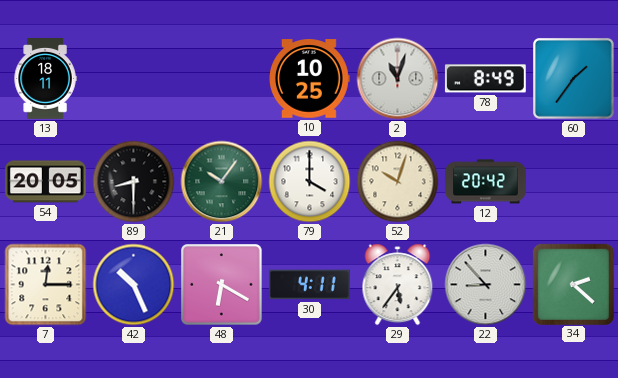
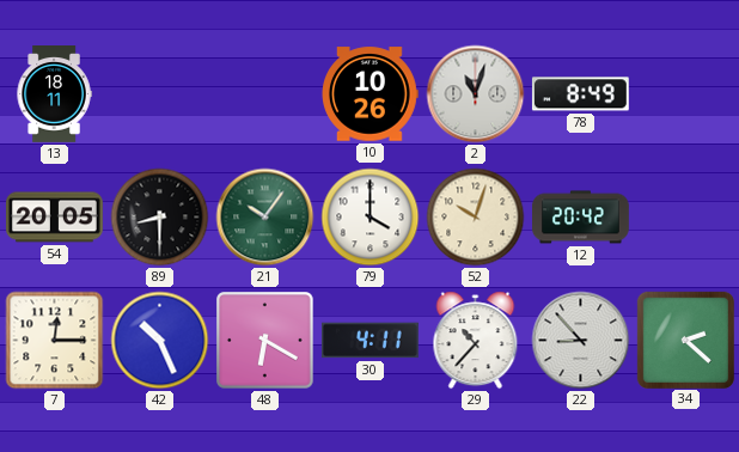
10: 10:25 -> 10:26 (371, 94)
60: 1:36 -> none (574, 79)
29: 5:36 -> 10:37 (476, 341)
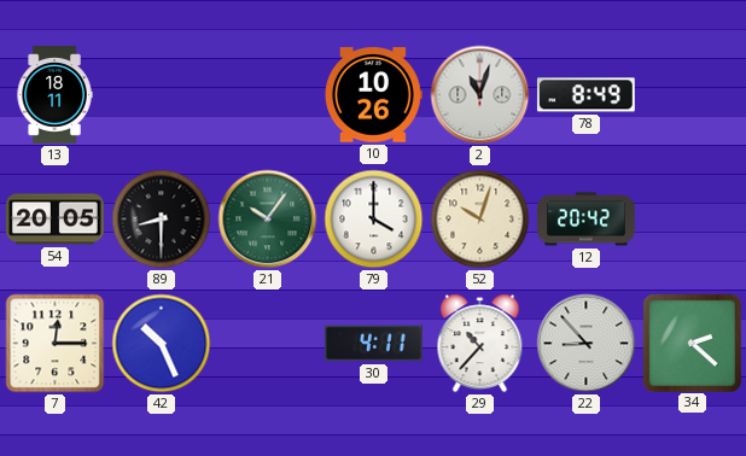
48: 6:20 -> none (265, 341)
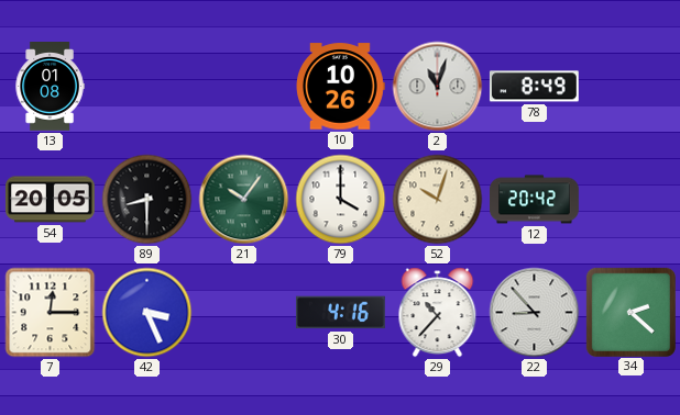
13: 18:11 -> 01:08 (50, 87)
42: 10:26 -> 3:26 (147, 313)
30: 4:11 -> 4:16 (340, 313)
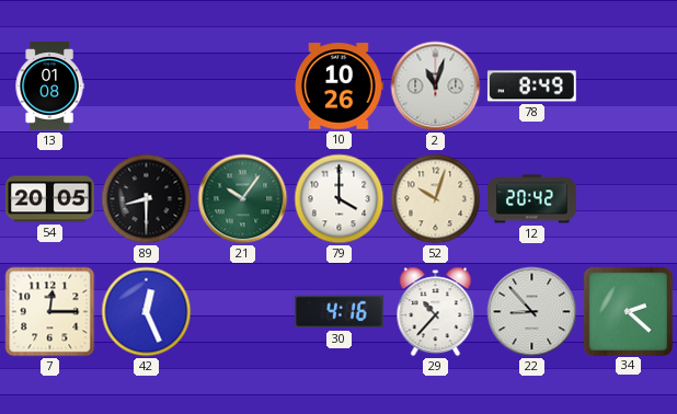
42: 3:26 -> 12:26 (147, 312)
